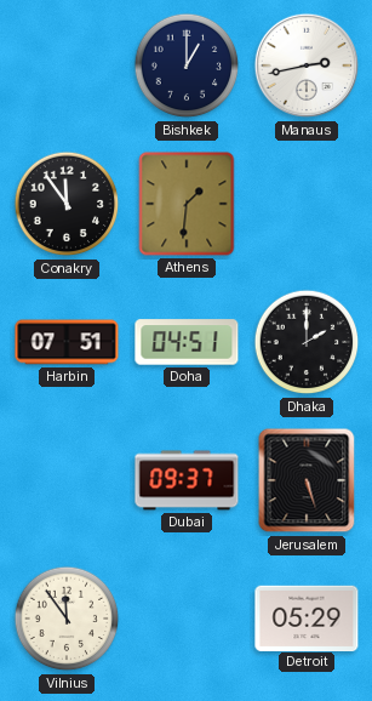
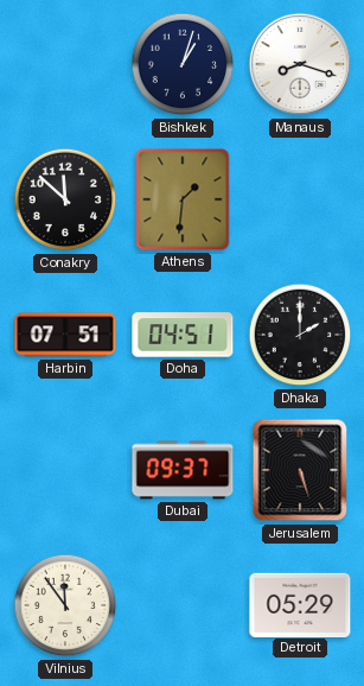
Bishkek: 1:00 -> 1:03 (183, 64)
Manaus: 2:43 -> 8:18 (300, 64)
Conakry: 11:54 -> 11:52 (65, 199)
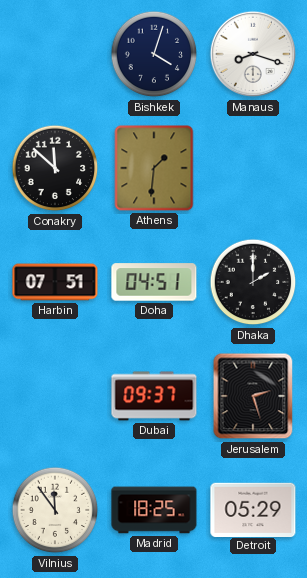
Bishkek: 1:03 -> 4:03 (154, 54)
Jerusalem: 5:27 -> 2:27 (253, 396)
Madrid: none -> 18:25 (154, 510)
